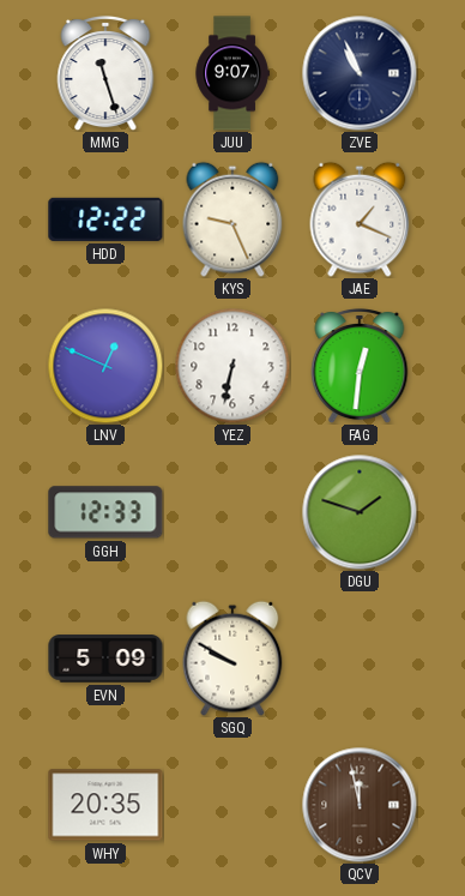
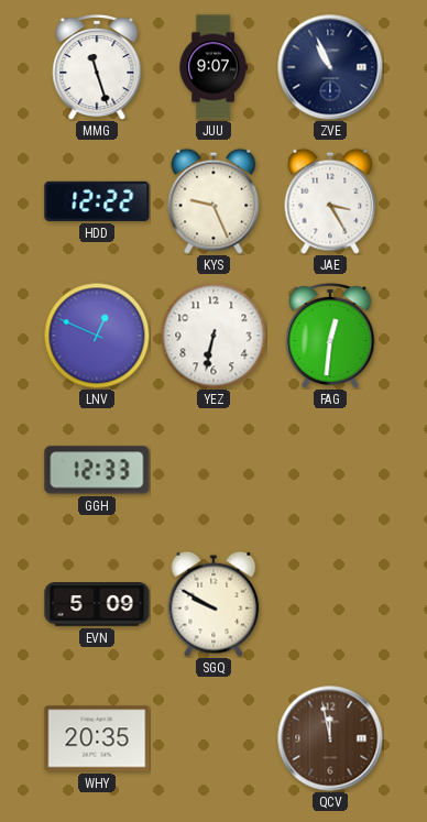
JAE: 1:19 -> 3:25 (330, 201)
DGU: 1:48 -> none (360, 512)
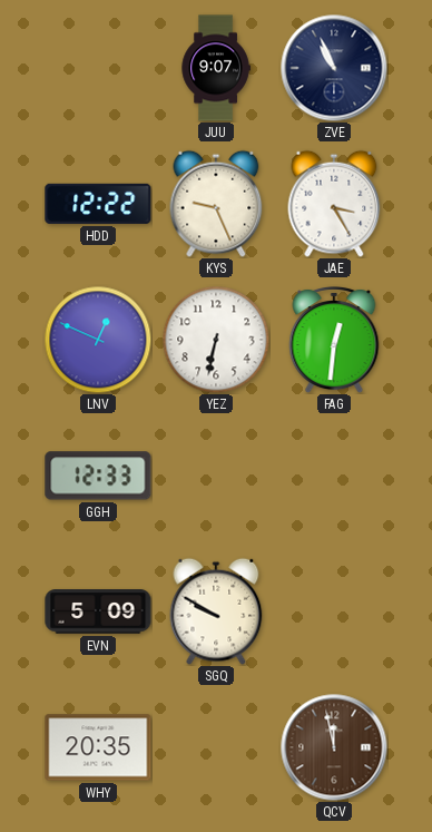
MMG: 11:27 -> none (97, 67)
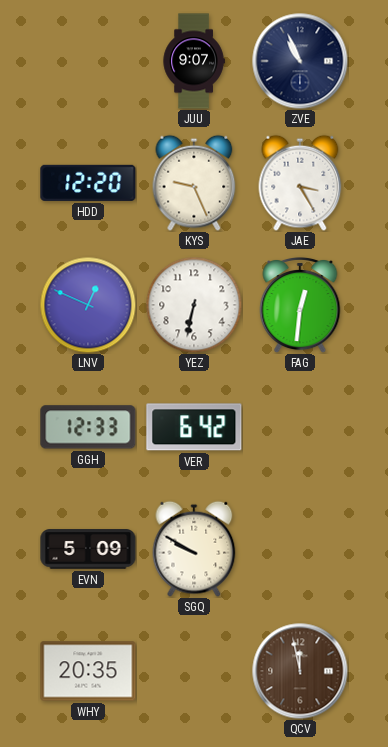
HDD: 12:22 -> 12:20 (88, 183)
VER: none -> 6:42 (194, 427)
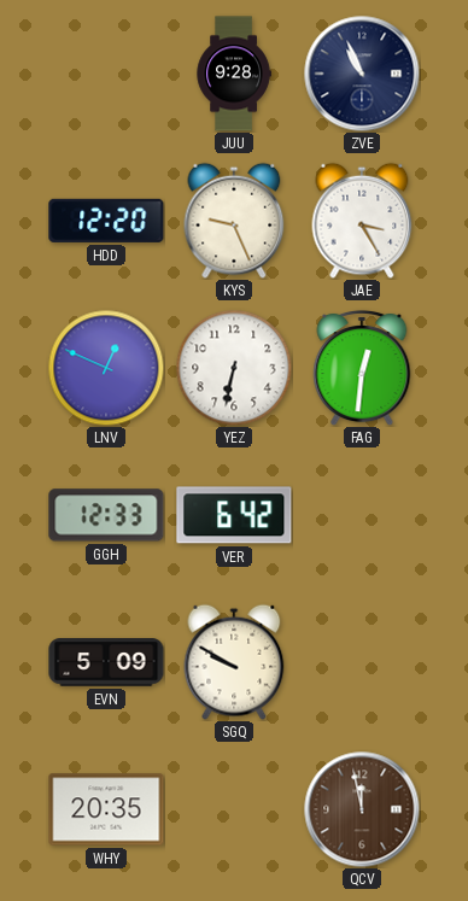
JUU: 9:07 -> 9:28 (234, 74)
